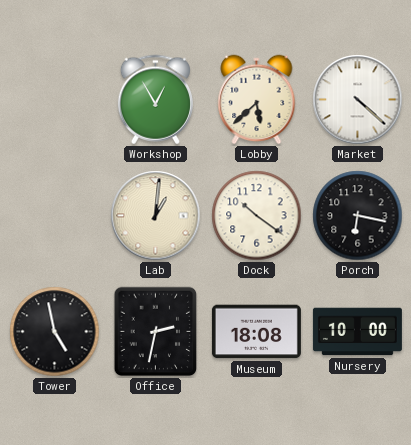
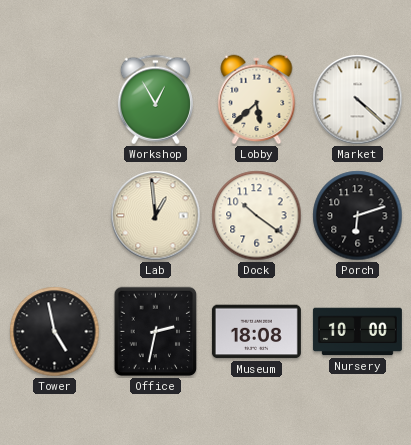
Lab: 1:01 -> 12:59 (156, 216)
Porch: 6:17 -> 6:12 (358, 216)
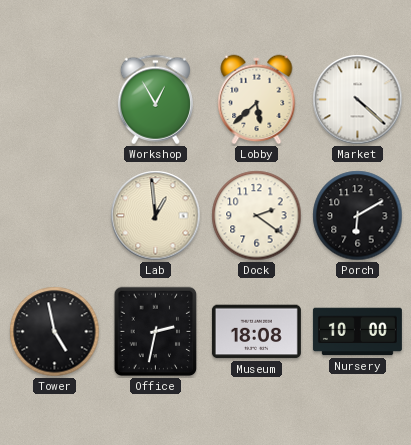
Dock: 10:21 -> 2:21 (257, 216)
Porch: 6:12 -> 6:10 (358, 216)
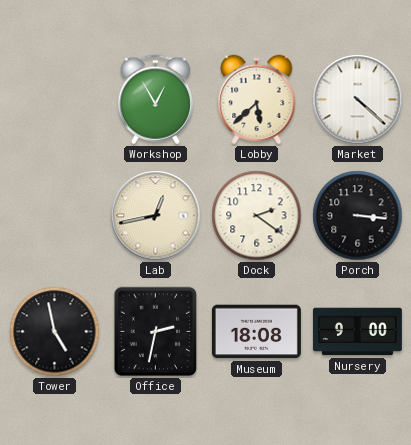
Lab: 12:59 -> 12:43 (156, 216)
Porch: 6:10 -> 3:16 (358, 216)
Nursery: 10:00 -> 9:00 (357, 332)
